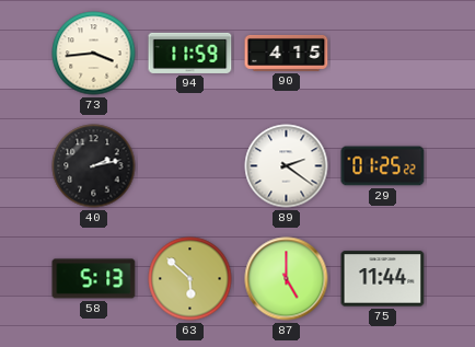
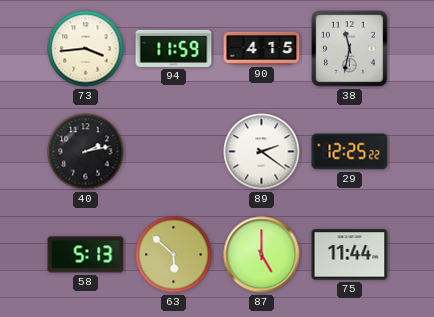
38: none -> 11:32 (350, 49)
29: 01:25 -> 12:25 (350, 152)
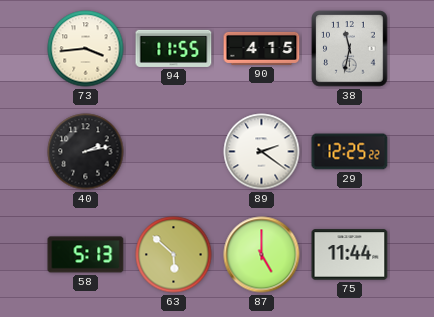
94: 11:59 -> 11:55 (174, 48)
